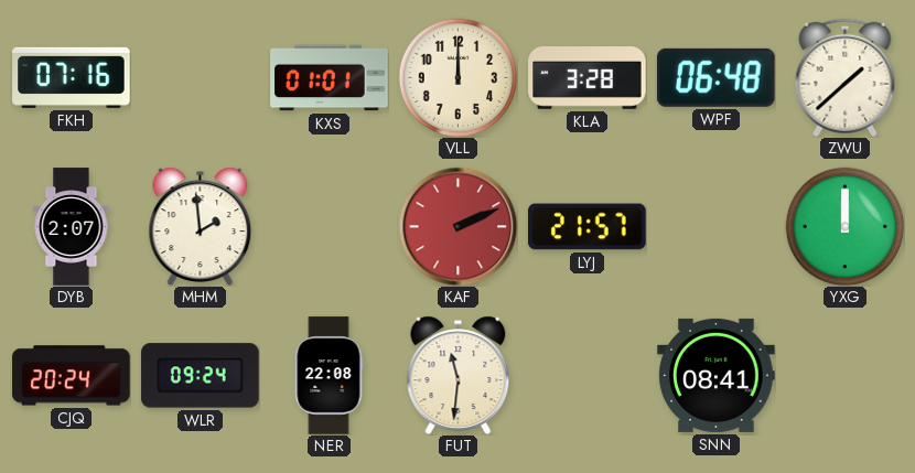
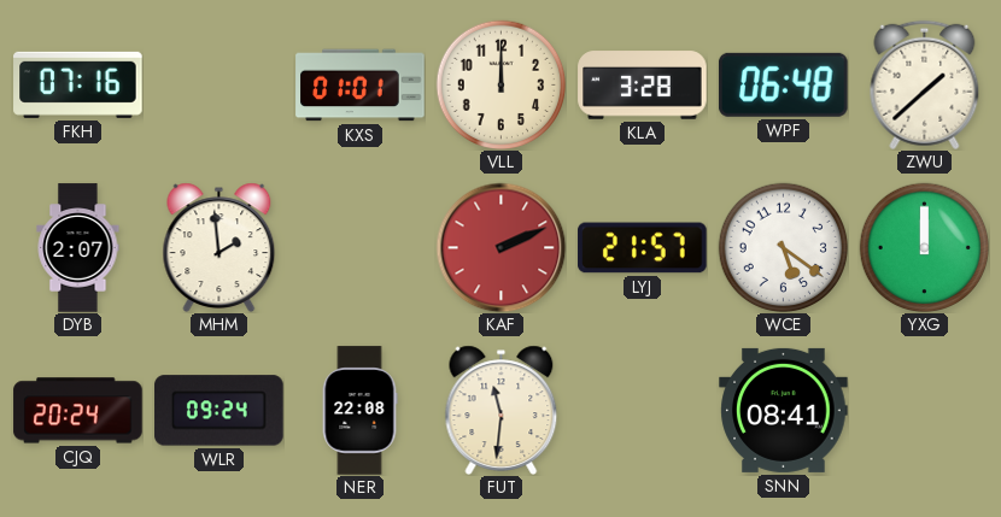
WCE: none -> 5:21 (783, 247)
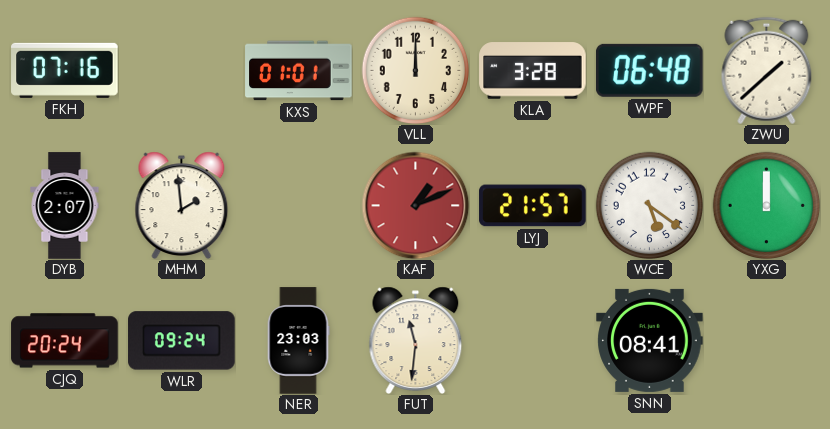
KAF: 2:11 -> 1:11 (415, 205)
NER: 22:08 -> 23:03 (298, 341)
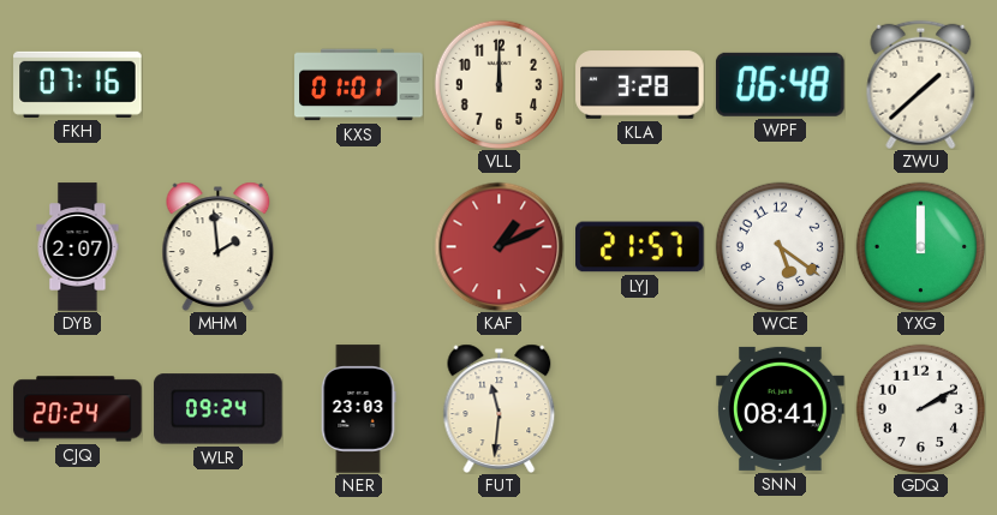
GDQ: none -> 2:10 (920, 408)
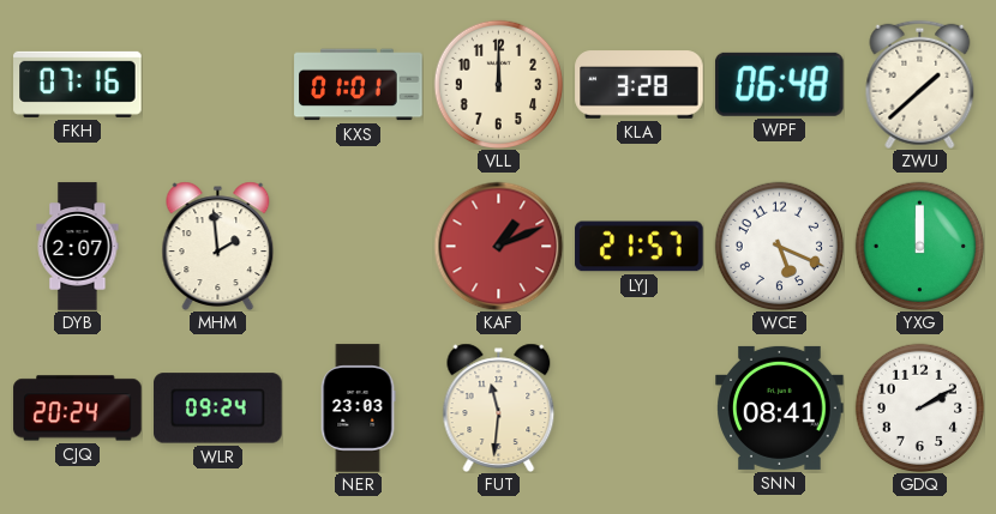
WCE: 5:21 -> 5:19 (779, 246)
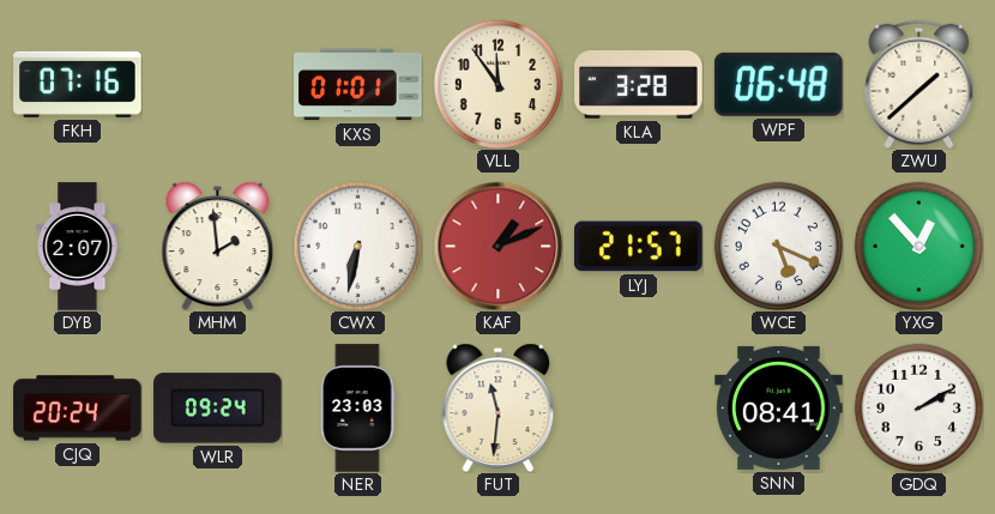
VLL: 12:00 -> 11:54 (497, 84)
CWX: none -> 6:32 (357, 246)
YXG: 12:00 -> 12:53 (918, 246)
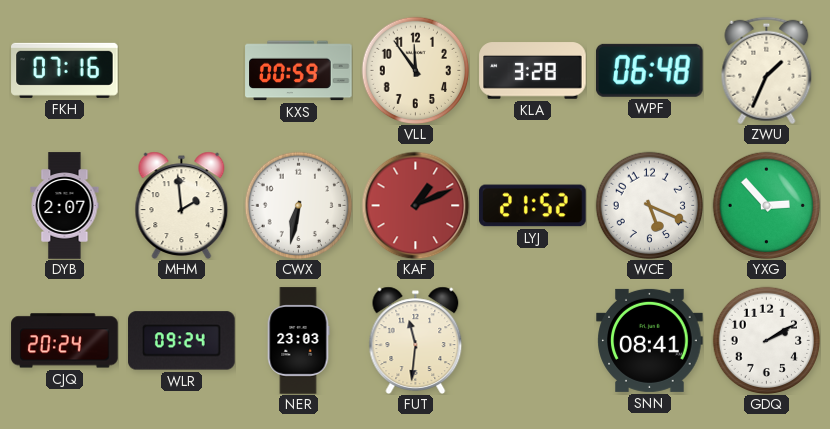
KXS: 01:01 -> 00:59 (299, 71)
ZWU: 1:38 -> 1:34 (767, 70)
LYJ: 21:57 -> 21:52 (533, 206)
YXG: 12:53 -> 2:53 (766, 205)
